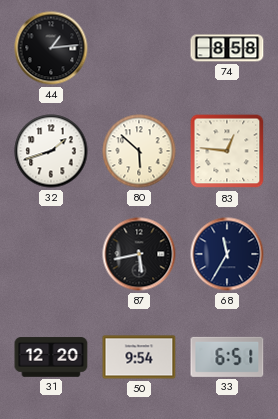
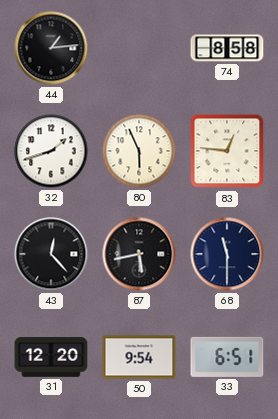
80: 5:52 -> 5:56 (139, 151)
43: none -> 12:23 (51, 254)
68: 11:35 -> 11:30 (227, 254)
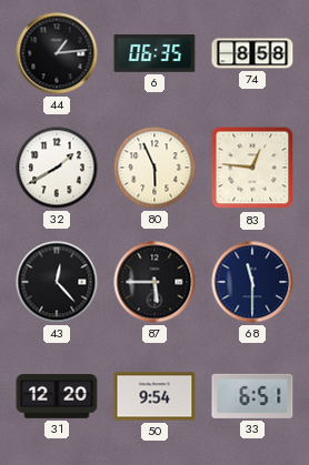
6: none -> 06:35 (154, 53)
32: 1:42 -> 1:40 (57, 168)
87: 5:43 -> 5:45 (154, 282)
